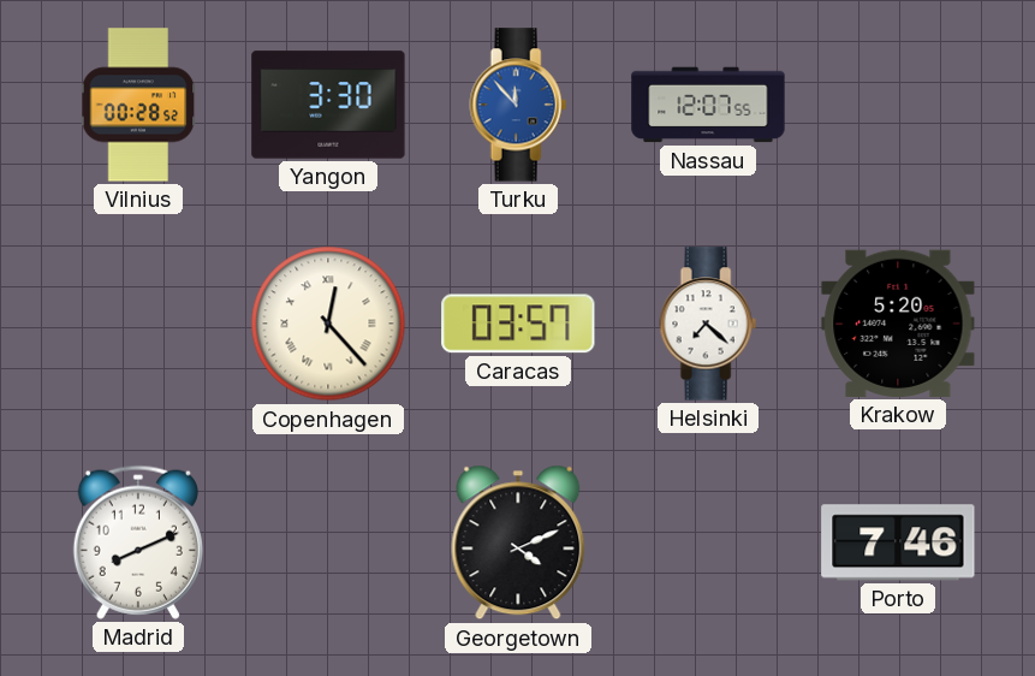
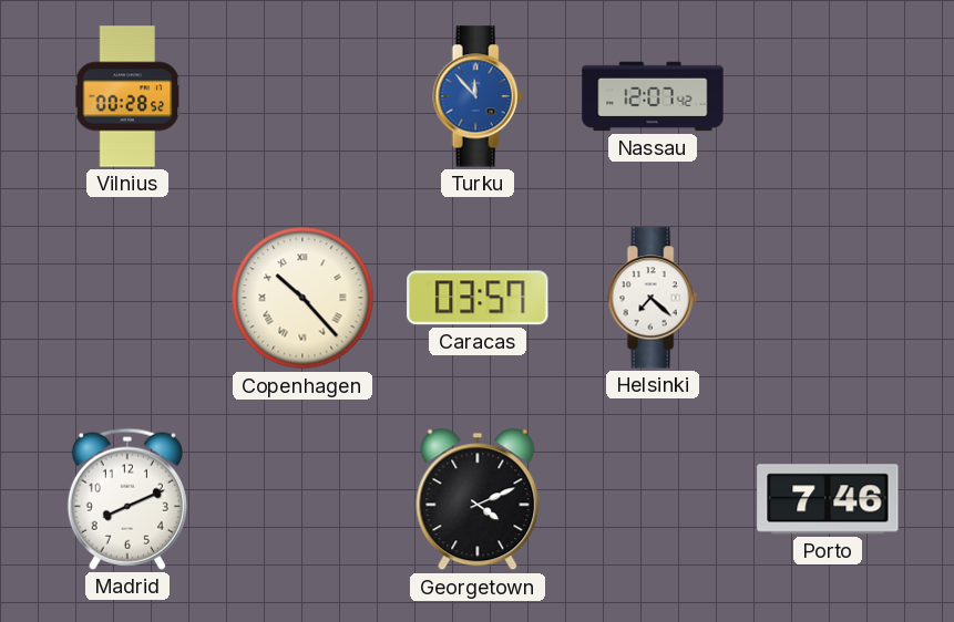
Yangon: 3:30 -> none (328, 105)
Nassau: 12:07:55 -> 12:07:42 (653, 96)
Copenhagen: 12:23 -> 10:23 (302, 298)
Krakow: 5:20 -> none (898, 324)
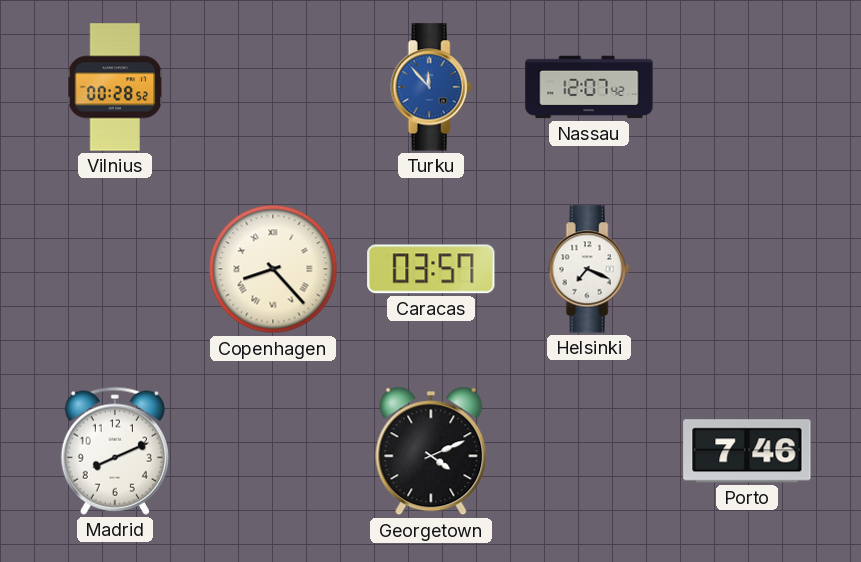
Copenhagen: 10:23 -> 8:23 (273, 269)
Helsinki: 7:22 -> 7:19 (589, 269)
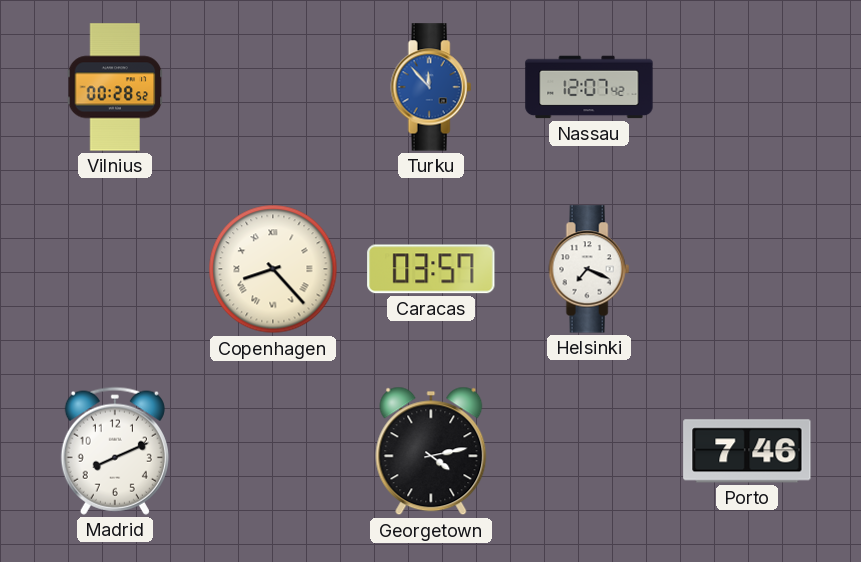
Georgetown: 4:11 -> 4:13 (431, 451)
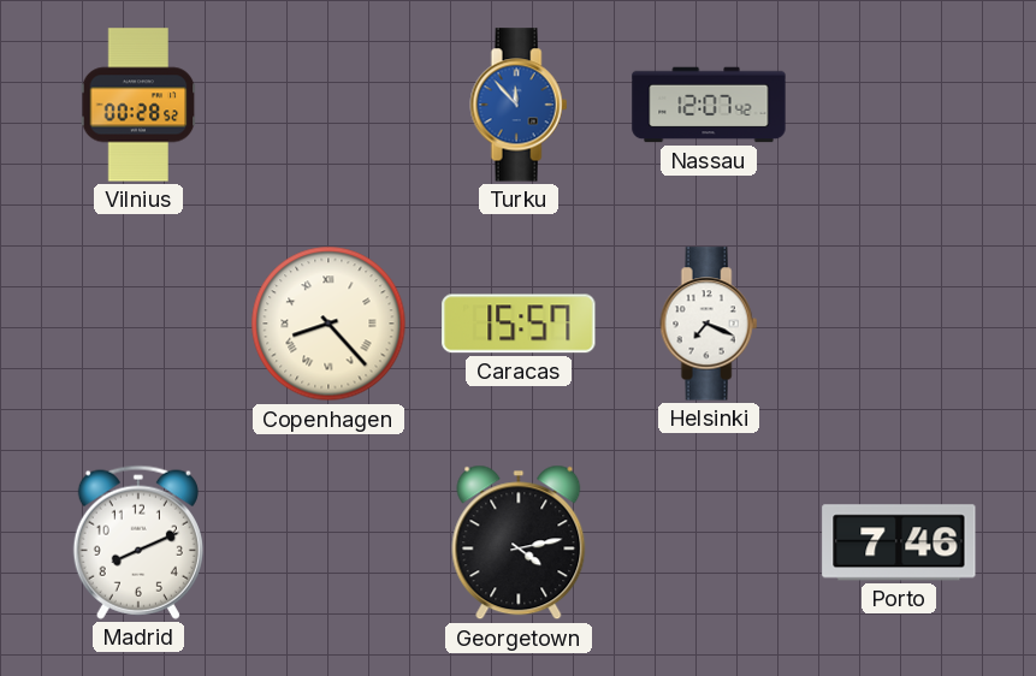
Caracas: 03:57 -> 15:57 (519, 324)
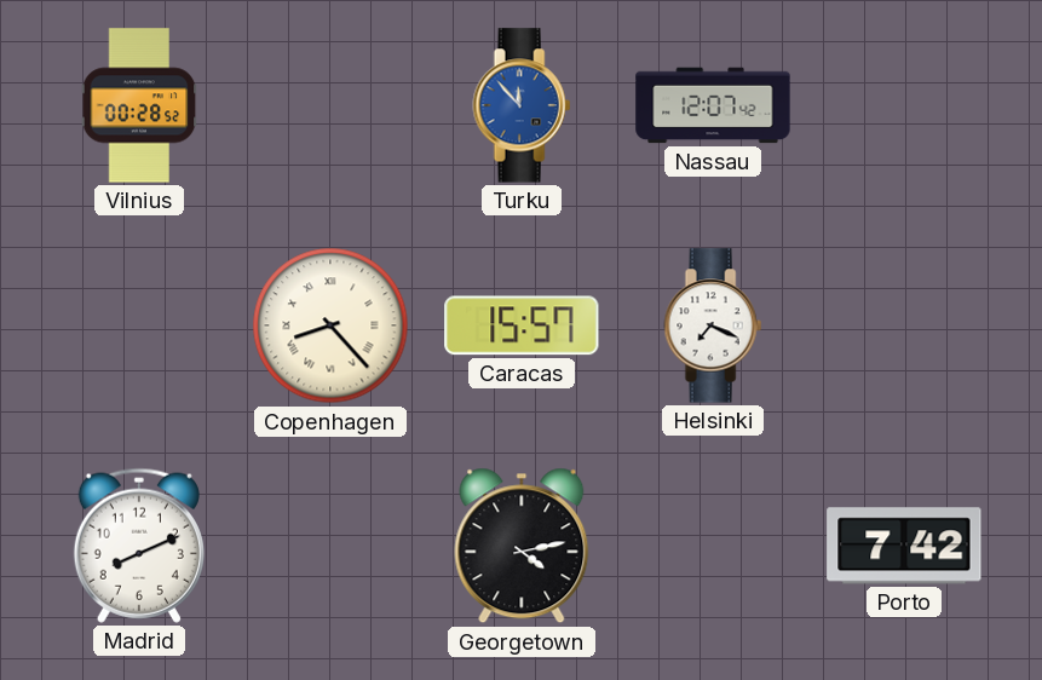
Porto: 7:46 -> 7:42 (904, 546)
